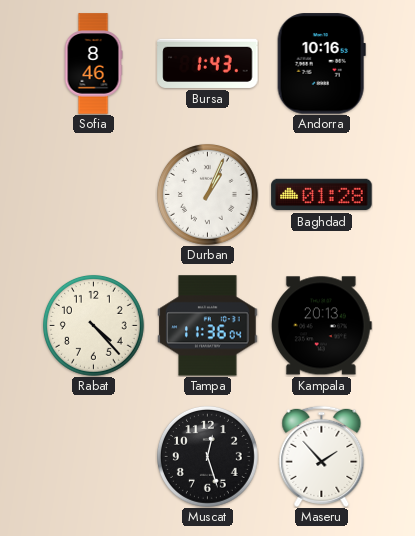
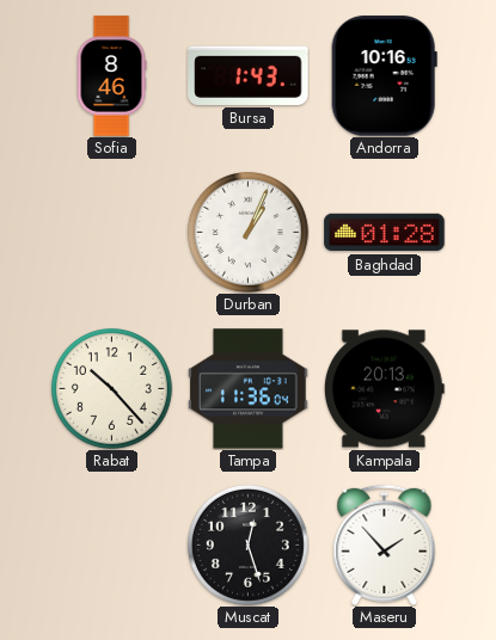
Rabat: 4:23 -> 10:23 (111, 388)
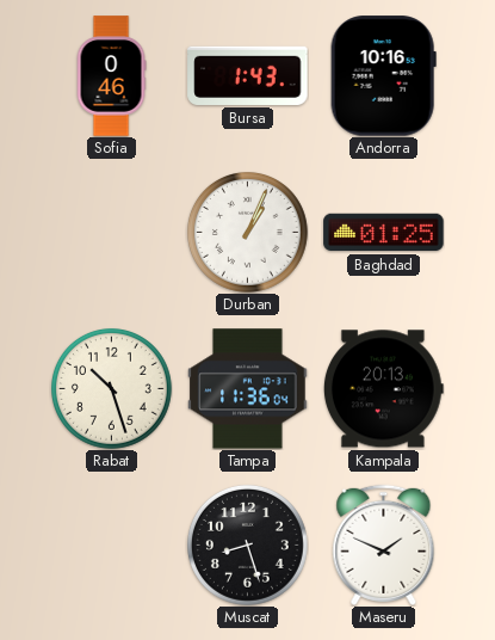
Sofia: 8:46 -> 0:46 (111, 76)
Baghdad: 01:28 -> 01:25 (384, 233)
Rabat: 10:23 -> 10:27 (111, 388)
Muscat: 12:27 -> 8:27 (247, 544)
Maseru: 1:53 -> 1:49 (384, 544)
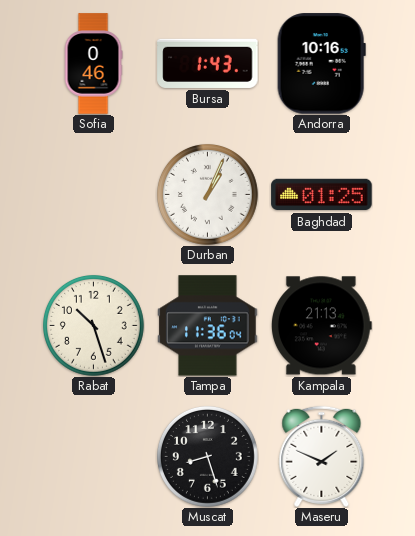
Kampala: 20:13 -> 21:13 (321, 326)
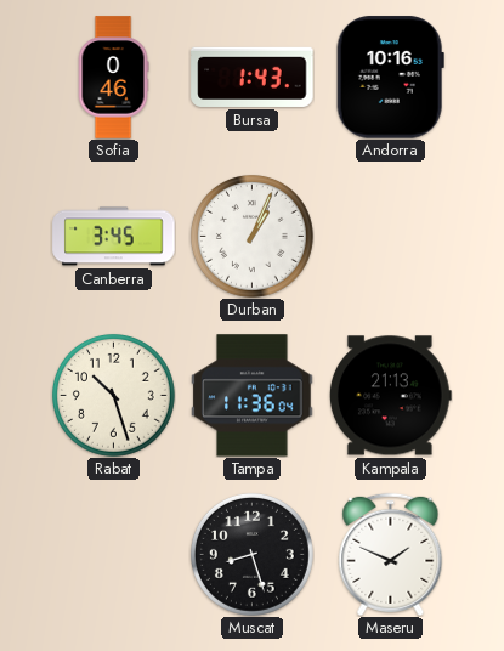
Canberra: none -> 3:45 (114, 237)
Baghdad: 01:25 -> none (322, 195)
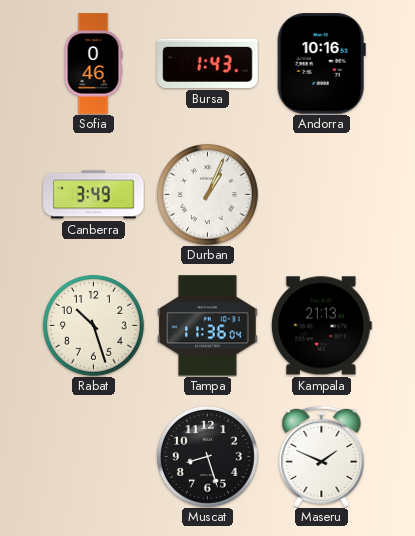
Canberra: 3:45 -> 3:49 (94, 195)
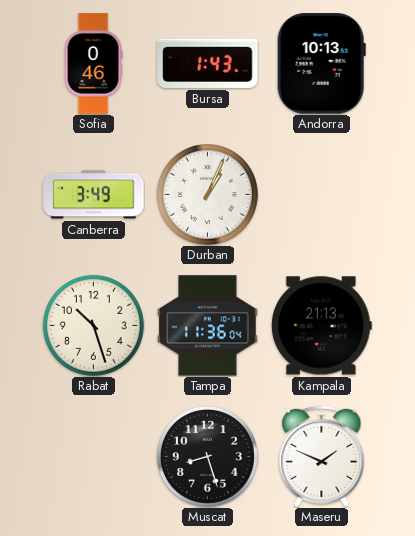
Andorra: 10:16 -> 10:13 (321, 64)
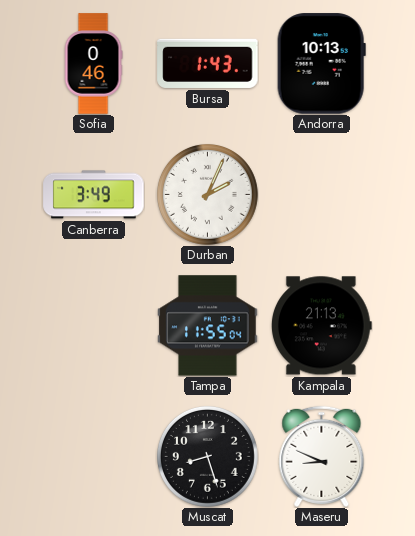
Durban: 1:04 -> 2:04 (207, 194)
Rabat: 10:27 -> none (93, 325)
Tampa: 11:36 -> 11:55 (208, 326)
Maseru: 1:49 -> 8:49 (322, 456)
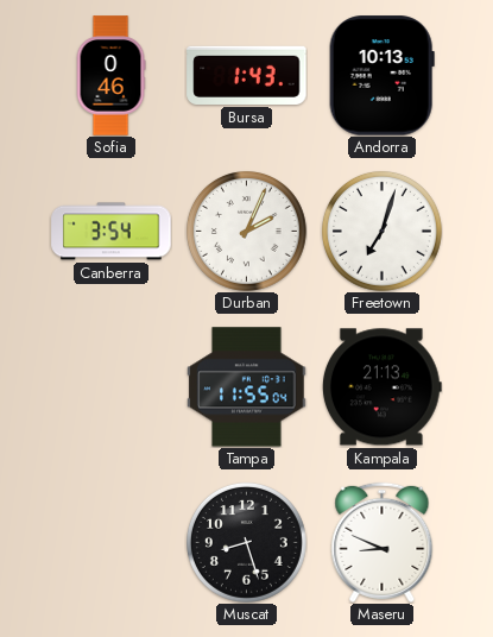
Canberra: 3:49 -> 3:54 (112, 232)
Freetown: none -> 7:03 (381, 231)
